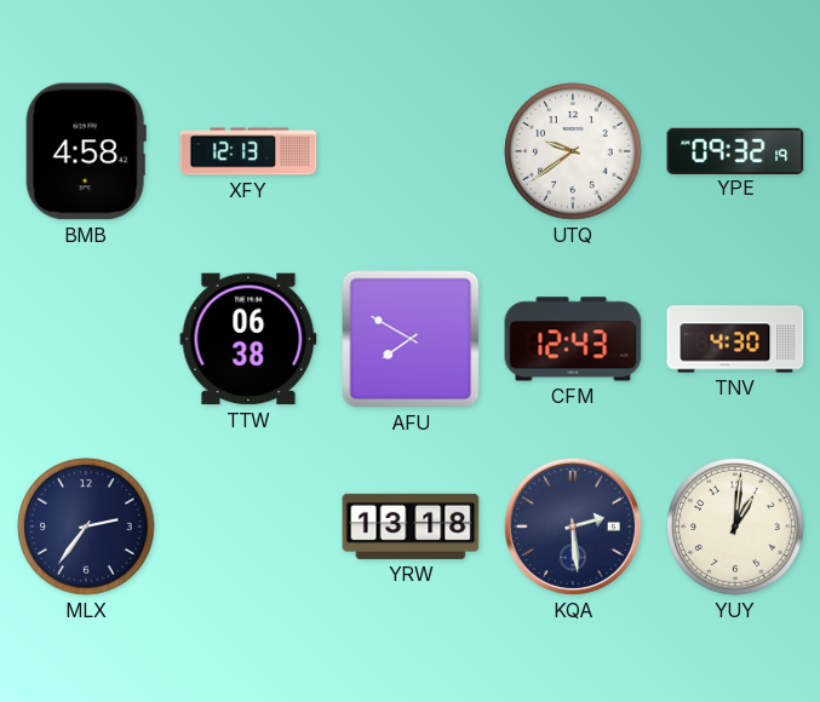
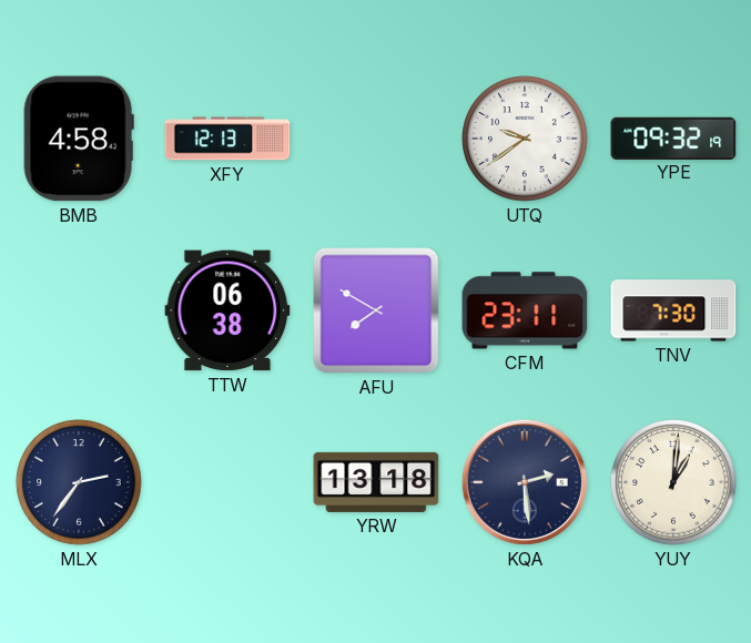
CFM: 12:43 -> 23:11 (525, 310)
TNV: 4:30 -> 7:30 (673, 310)
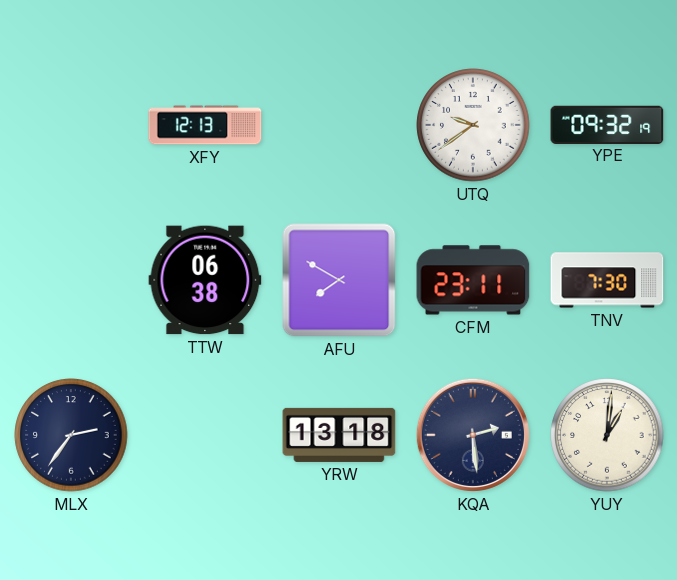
BMB: 4:58 -> none (79, 139)
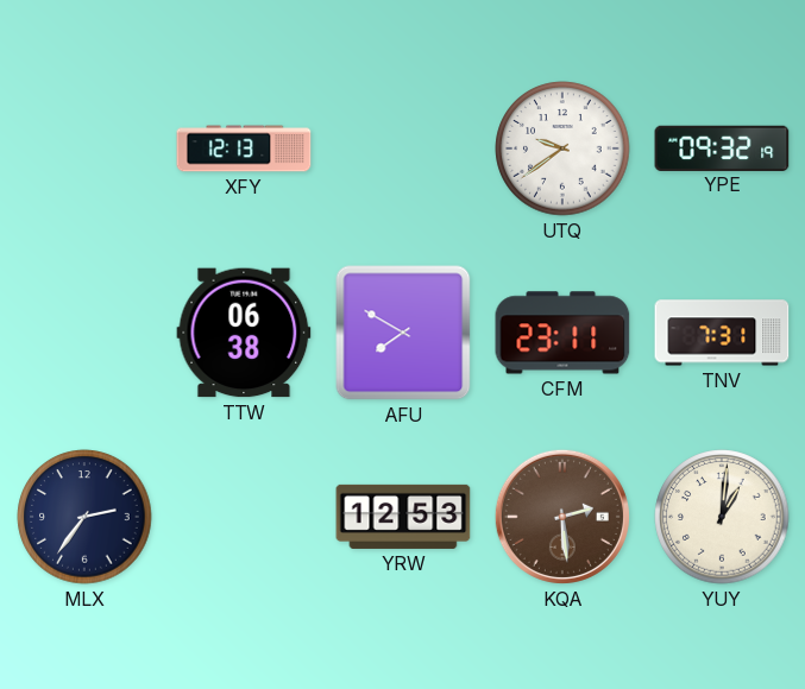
TNV: 7:30 -> 7:31 (722, 333)
YRW: 13:18 -> 12:53 (403, 517)
KQA dial: navy -> brown (562, 517)
